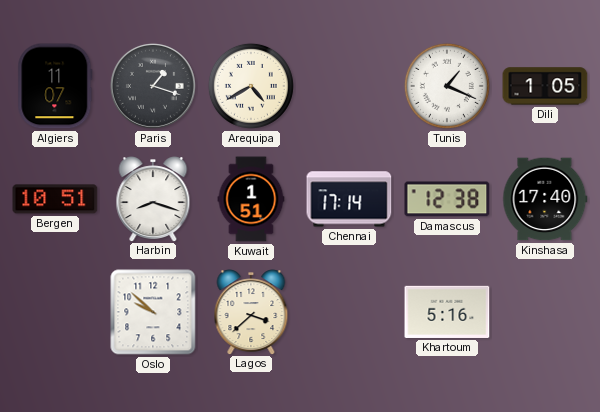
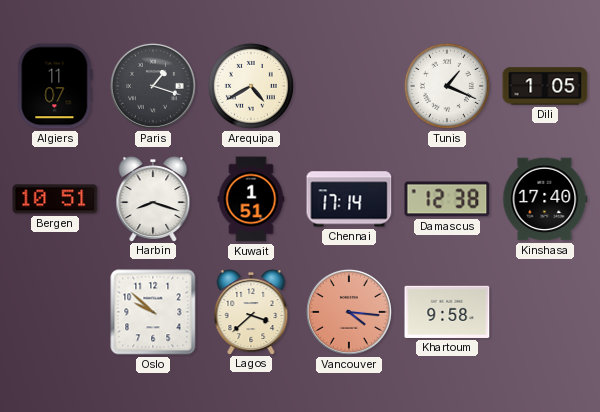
Vancouver: none -> 4:16 (349, 312)
Khartoum: 5:16 -> 9:58 (447, 312)
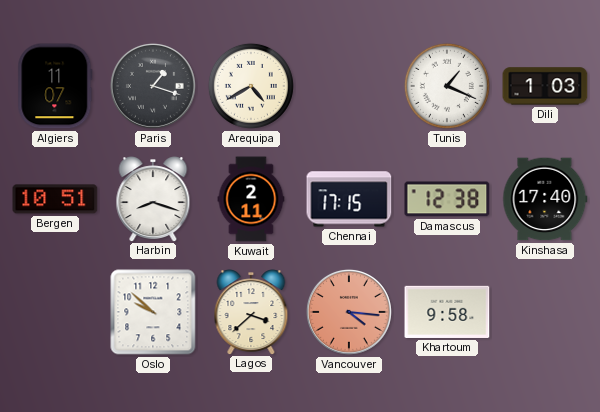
Dili: 1:05 -> 1:03 (545, 86)
Kuwait: 1:51 -> 2:11 (251, 199)
Chennai: 17:14 -> 17:15 (349, 199)
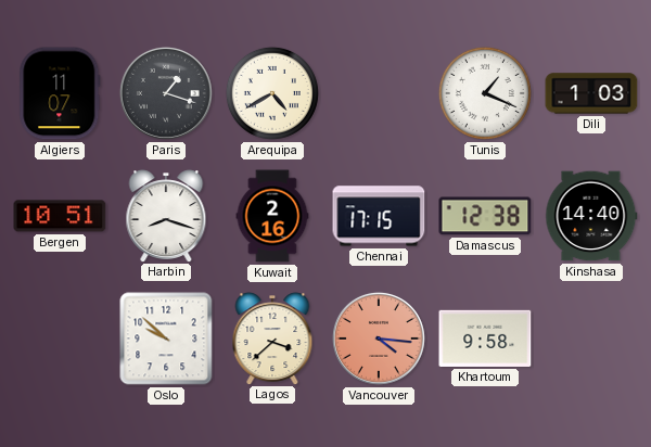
Kuwait: 2:11 -> 2:16 (272, 216)
Kinshasa: 17:40 -> 14:40 (591, 216)
